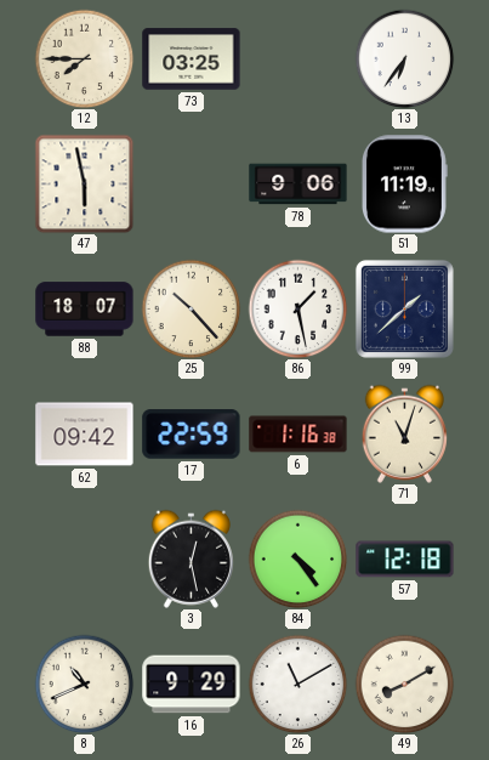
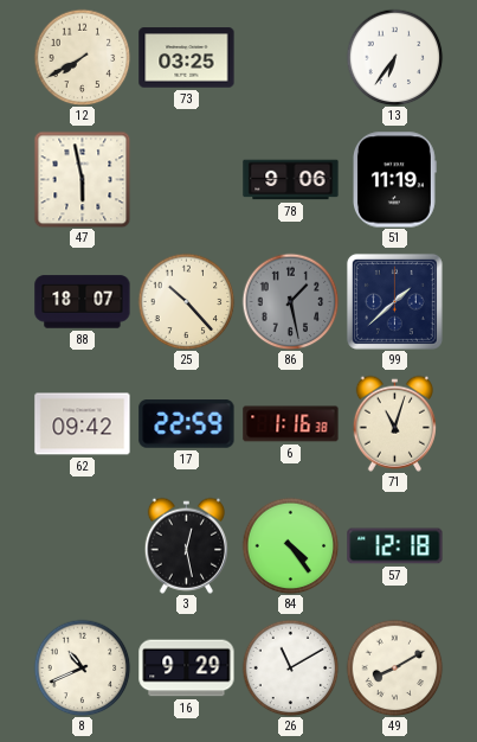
12: 7:45 -> 7:40 (82, 57)
86 dial: white -> grey (290, 301)
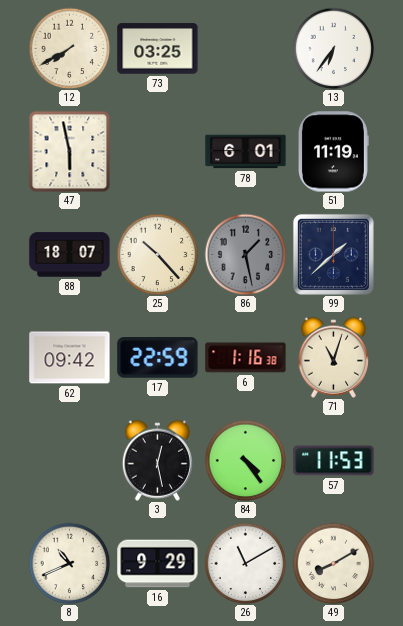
78: 9:06 -> 6:01 (246, 152)
57: 12:18 -> 11:53 (334, 461)
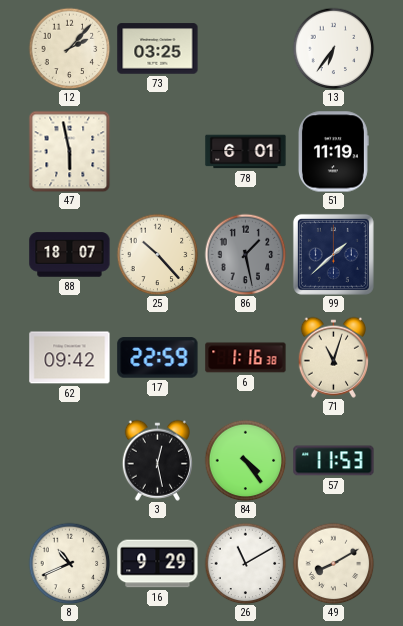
12: 7:40 -> 2:07 (69, 48)
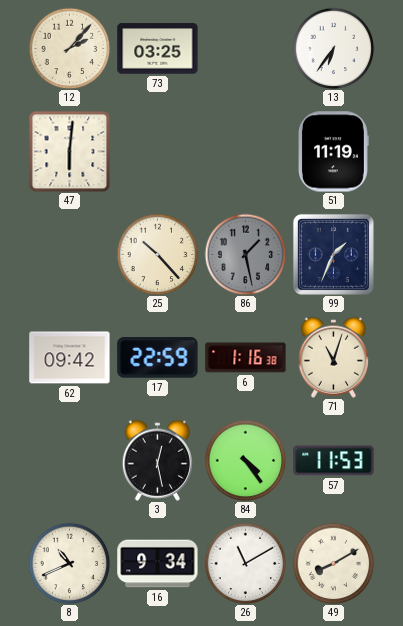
47: 5:58 -> 6:01 (69, 151)
78: 6:01 -> none (246, 152)
88: 18:07 -> none (70, 255)
99: 1:38 -> 1:34 (333, 254)
16: 9:29 -> 9:34 (158, 564)
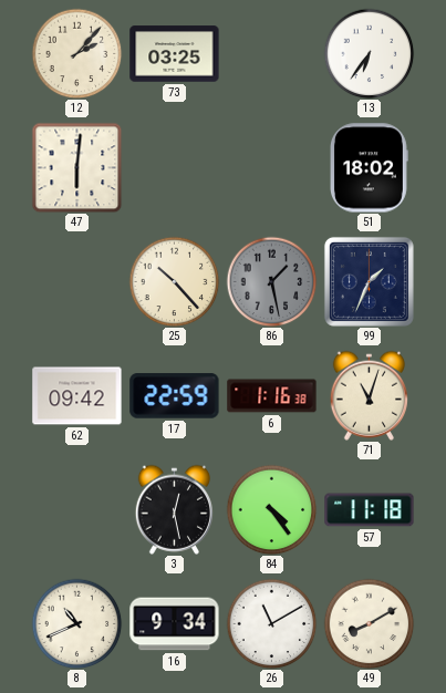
51: 11:19 -> 18:02 (370, 168)
57: 11:53 -> 11:18 (370, 510)
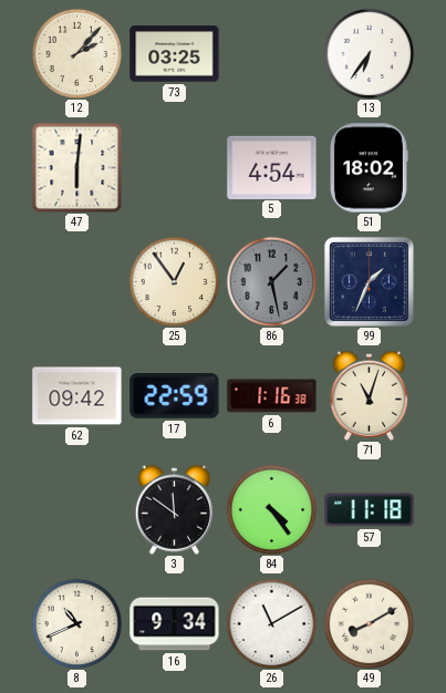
5: none -> 4:54 (272, 167)
25: 10:23 -> 12:54 (174, 281)
3: 12:28 -> 11:51 (174, 509)
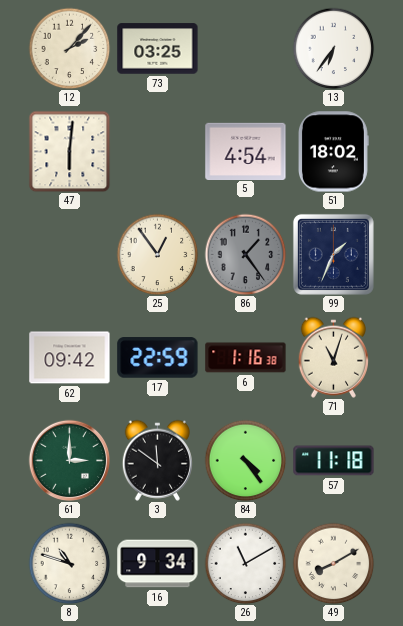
86: 1:28 -> 1:24 (245, 254)
61: none -> 3:00 (69, 460)
8: 10:41 -> 10:48 (69, 563)
